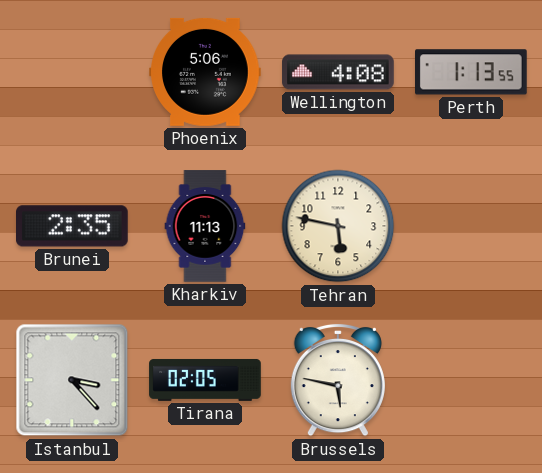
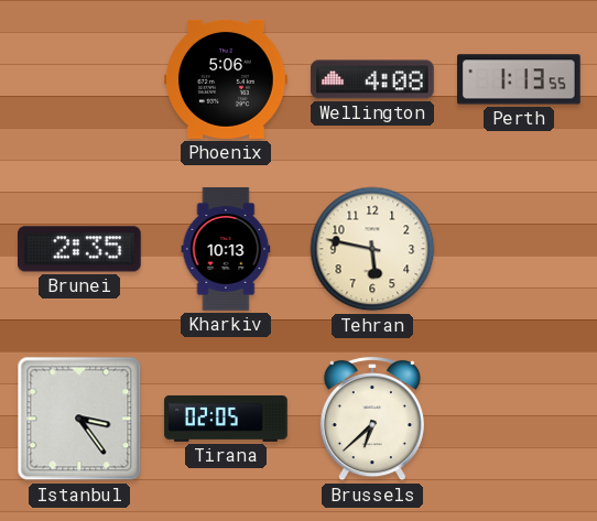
Kharkiv: 11:13 -> 10:13 (226, 249)
Istanbul: 3:23 -> 3:24 (79, 419)
Brussels: 5:47 -> 6:38 (372, 419)
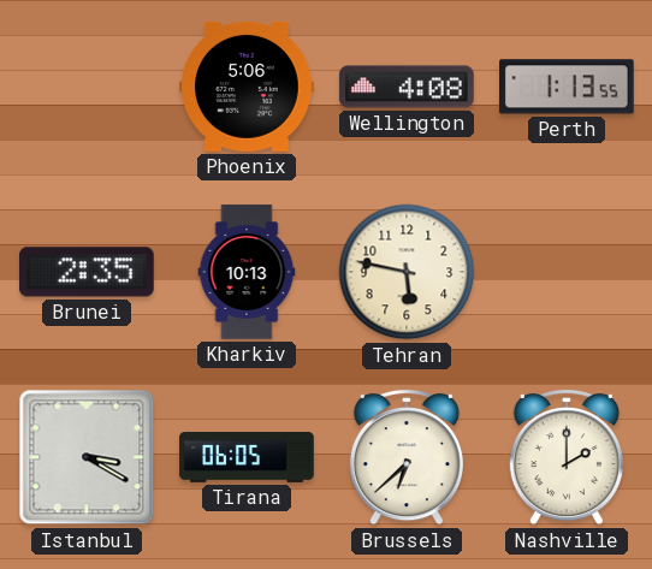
Istanbul: 3:24 -> 3:20 (87, 457)
Tirana: 02:05 -> 06:05 (247, 457)
Nashville: none -> 2:00 (567, 457)
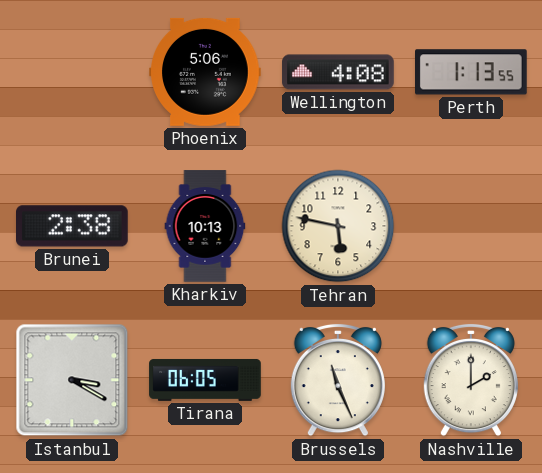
Brunei: 2:35 -> 2:38 (73, 226)
Brussels: 6:38 -> 11:26 (338, 380)
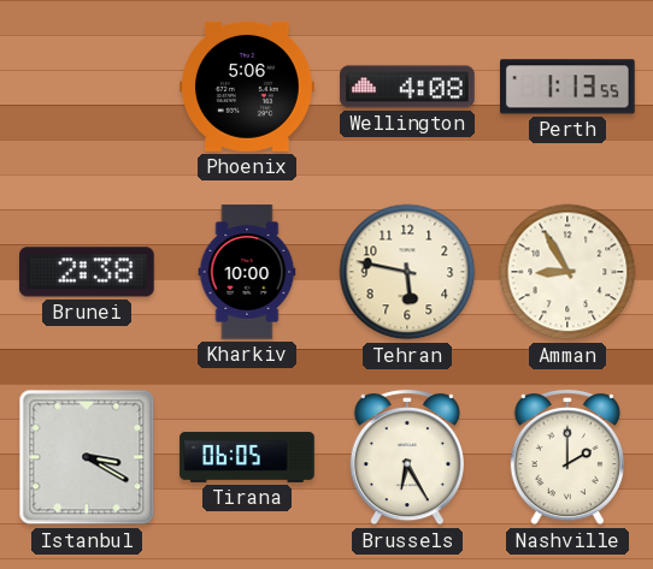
Kharkiv: 10:13 -> 10:00 (247, 272)
Amman: none -> 8:55 (567, 272)
Brussels: 11:26 -> 6:25 (407, 457)
